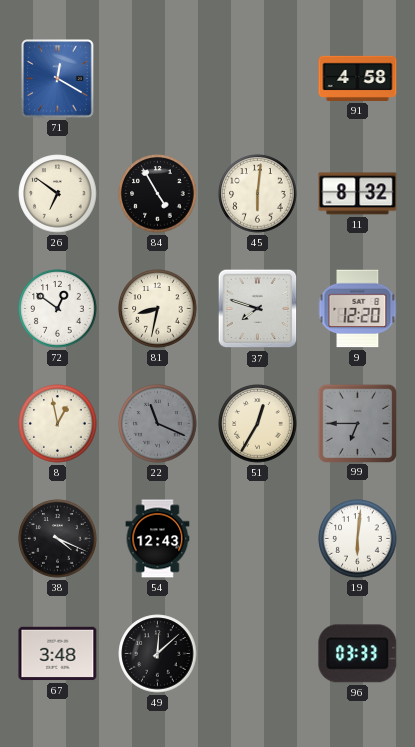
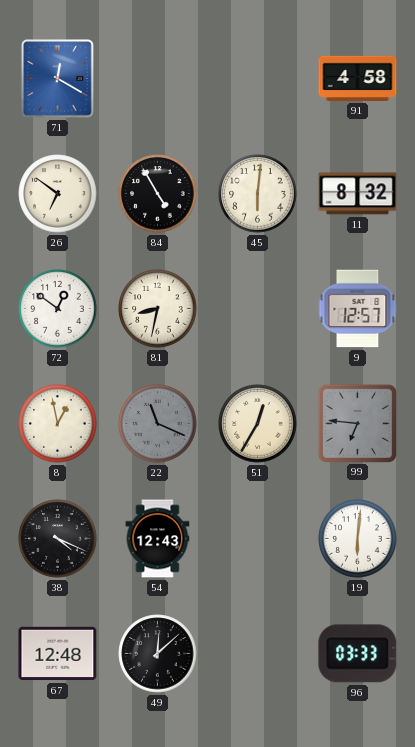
37: 7:48 -> none (258, 309)
9: 12:20 -> 12:57 (358, 309)
99: 6:45 -> 6:46 (357, 423)
67: 3:48 -> 12:48 (58, 654)
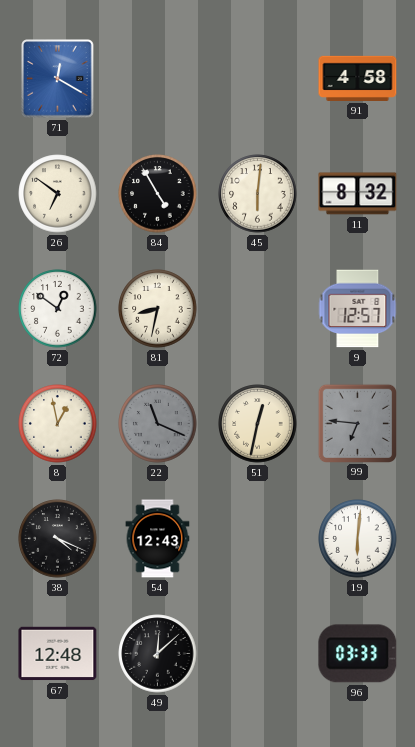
51: 12:35 -> 12:32 (258, 424)
